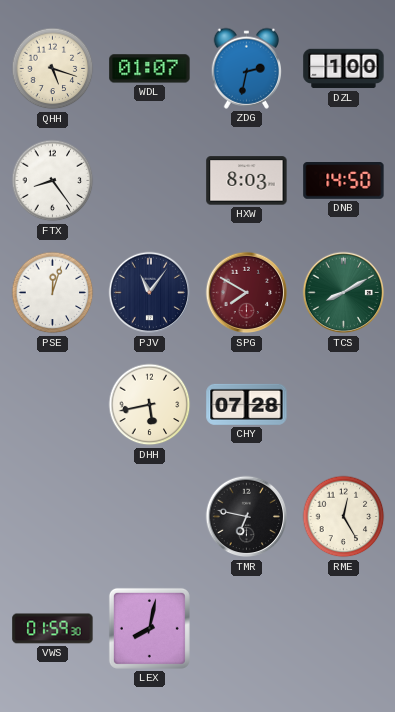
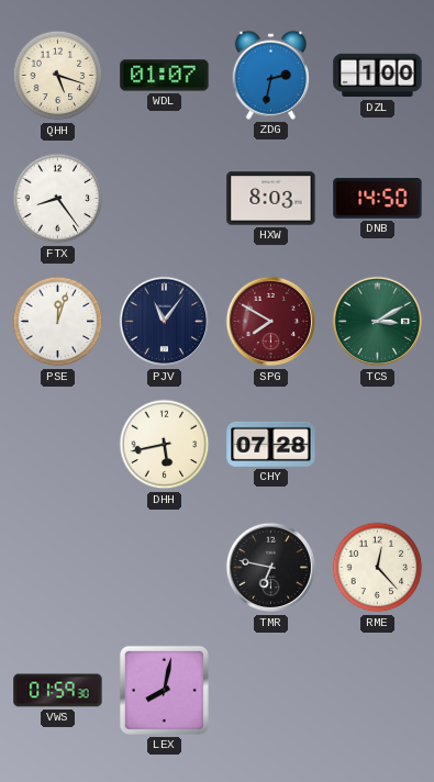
TCS: 8:10 -> 3:10 (378, 322)
RME: 12:25 -> 12:23 (378, 568)
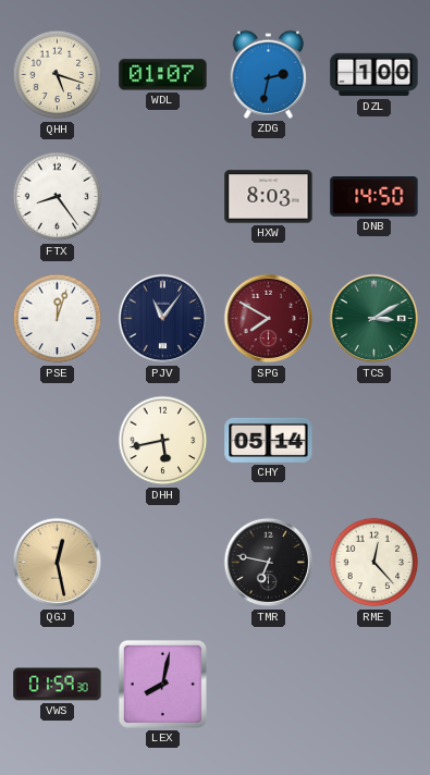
CHY: 07:28 -> 05:14 (269, 440)
QGJ: none -> 12:28 (58, 563)
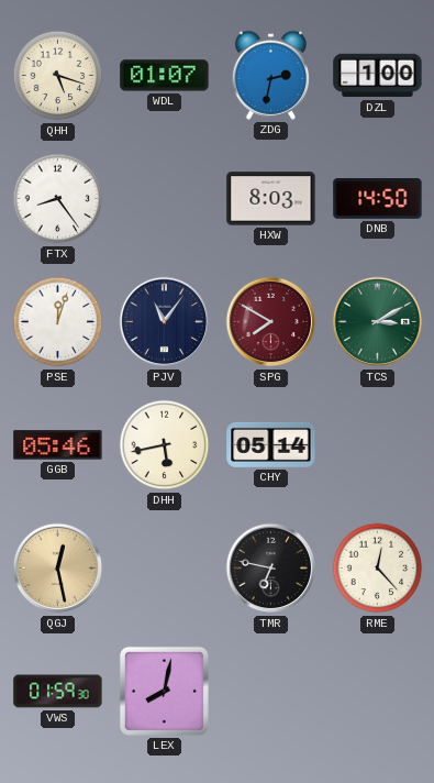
GGB: none -> 05:46 (58, 445)
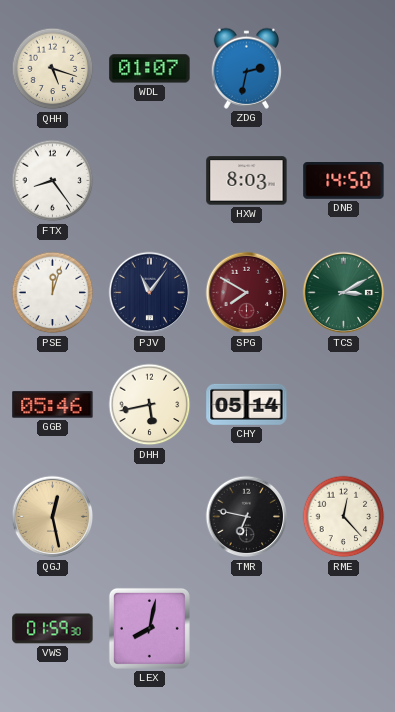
DZL: 1:00 -> none (378, 76)
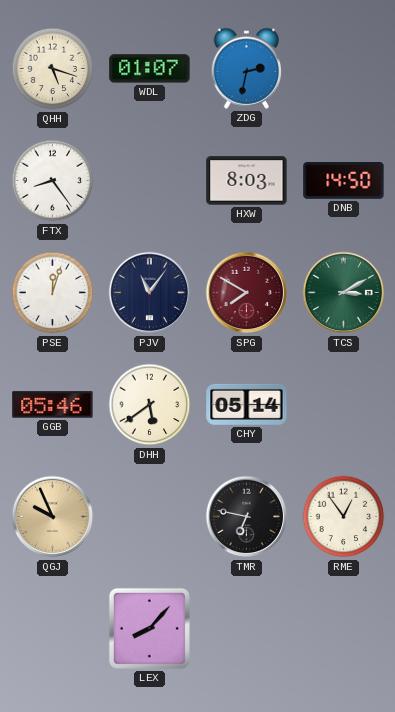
DHH: 5:43 -> 5:39 (150, 405)
QGJ: 12:28 -> 9:56 (53, 517)
RME: 12:23 -> 12:54 (344, 517)
VWS: 01:59 -> none (53, 629)
LEX: 8:02 -> 8:07 (149, 628)
